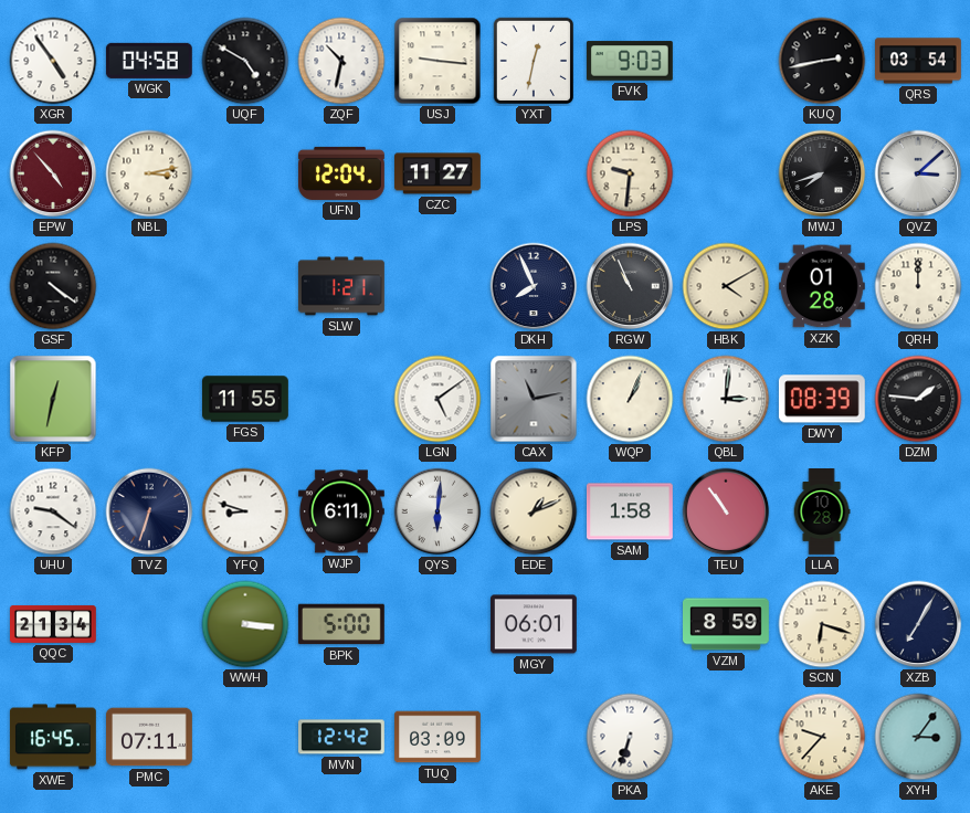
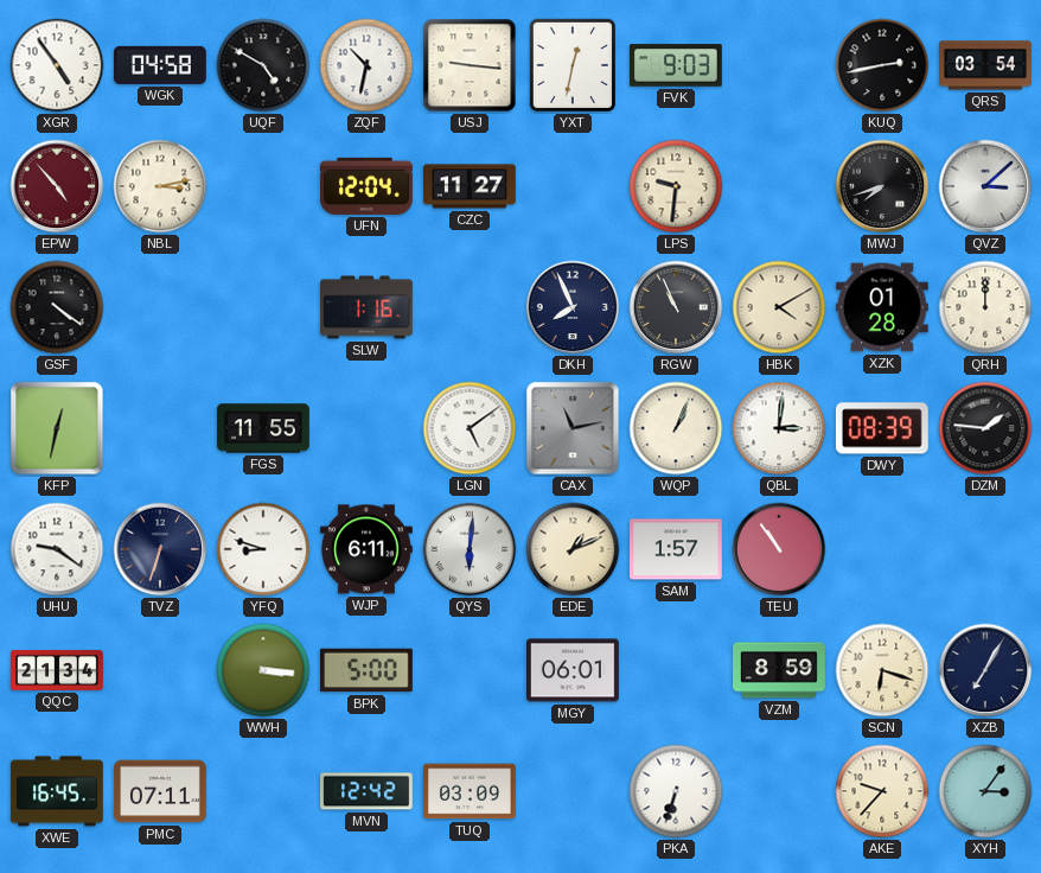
SLW: 1:21 -> 1:16 (368, 307)
SAM: 1:58 -> 1:57 (677, 549)
LLA: 10:28 -> none (822, 513)
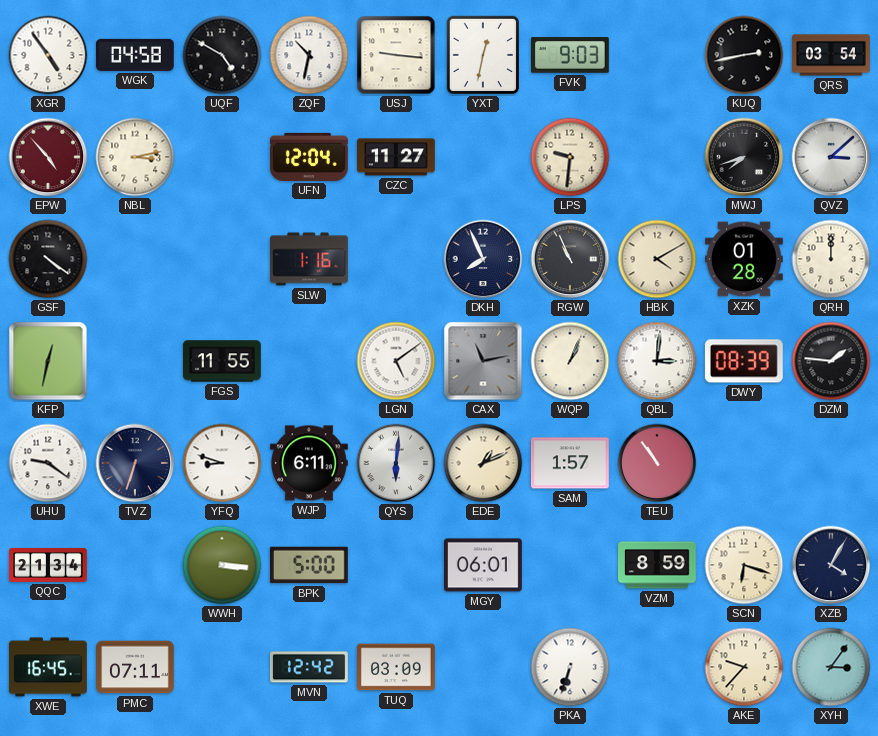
XZB: 7:05 -> 4:05 (831, 565)
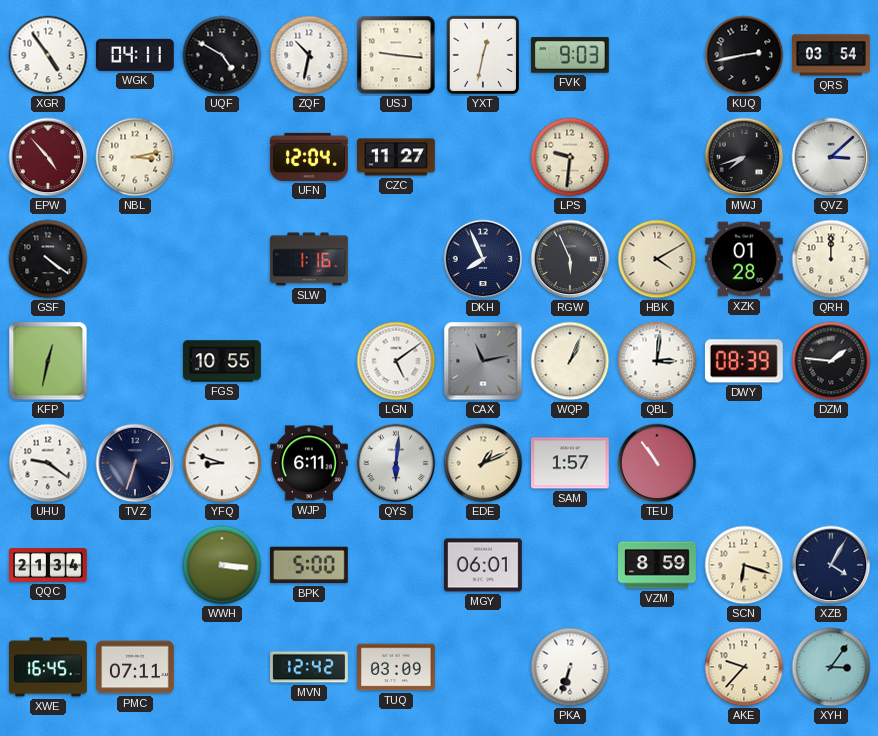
WGK: 04:58 -> 04:11 (135, 55)
RGW: 10:56 -> 5:56 (570, 259)
FGS: 11:55 -> 10:55 (223, 361)
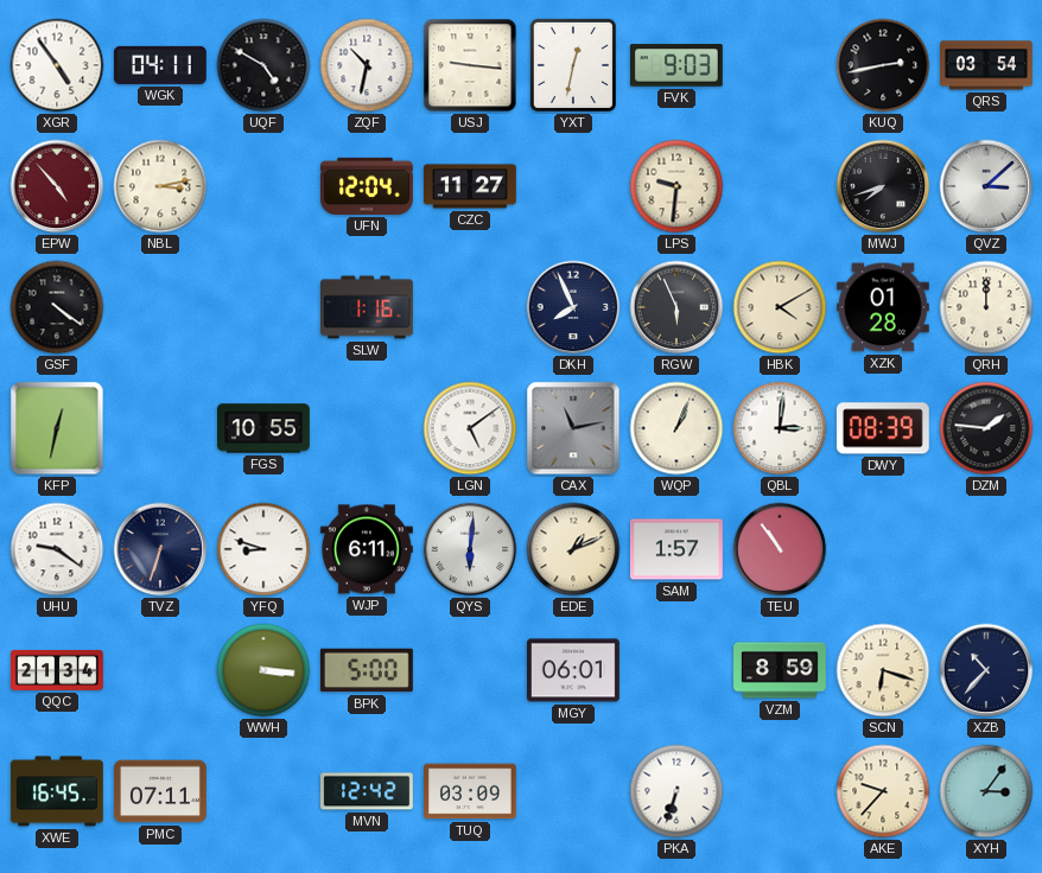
XZB: 4:05 -> 10:37 (986, 670)
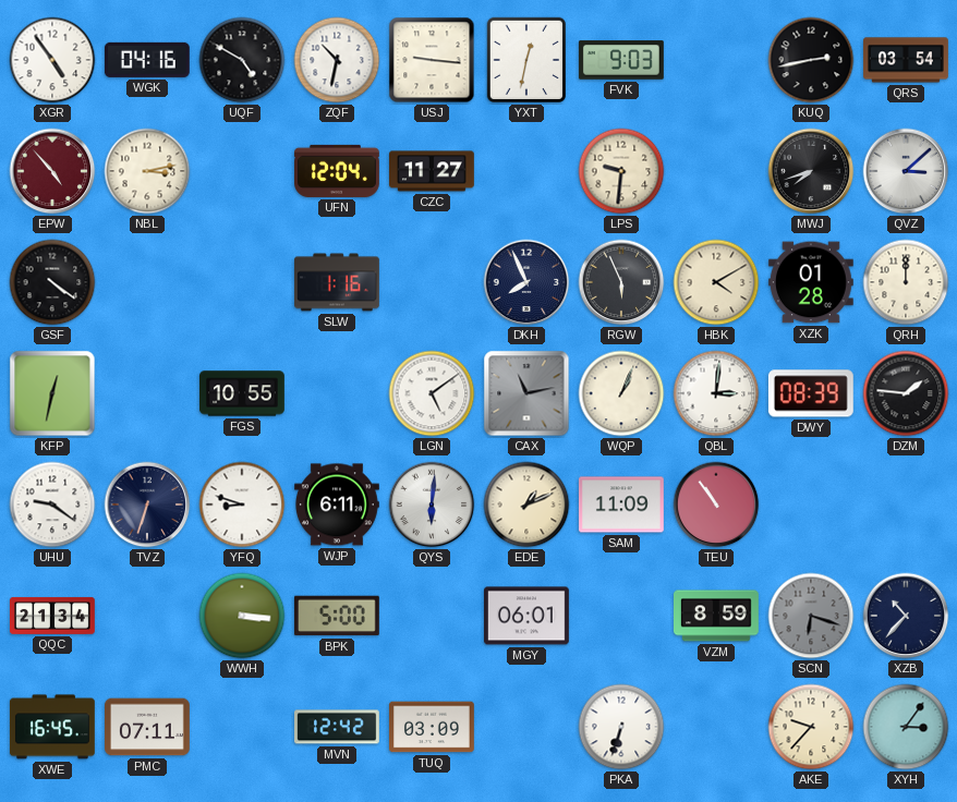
WGK: 04:11 -> 04:16 (147, 60)
SAM: 1:57 -> 11:09 (622, 505)
SCN dial: cream -> grey (811, 616)
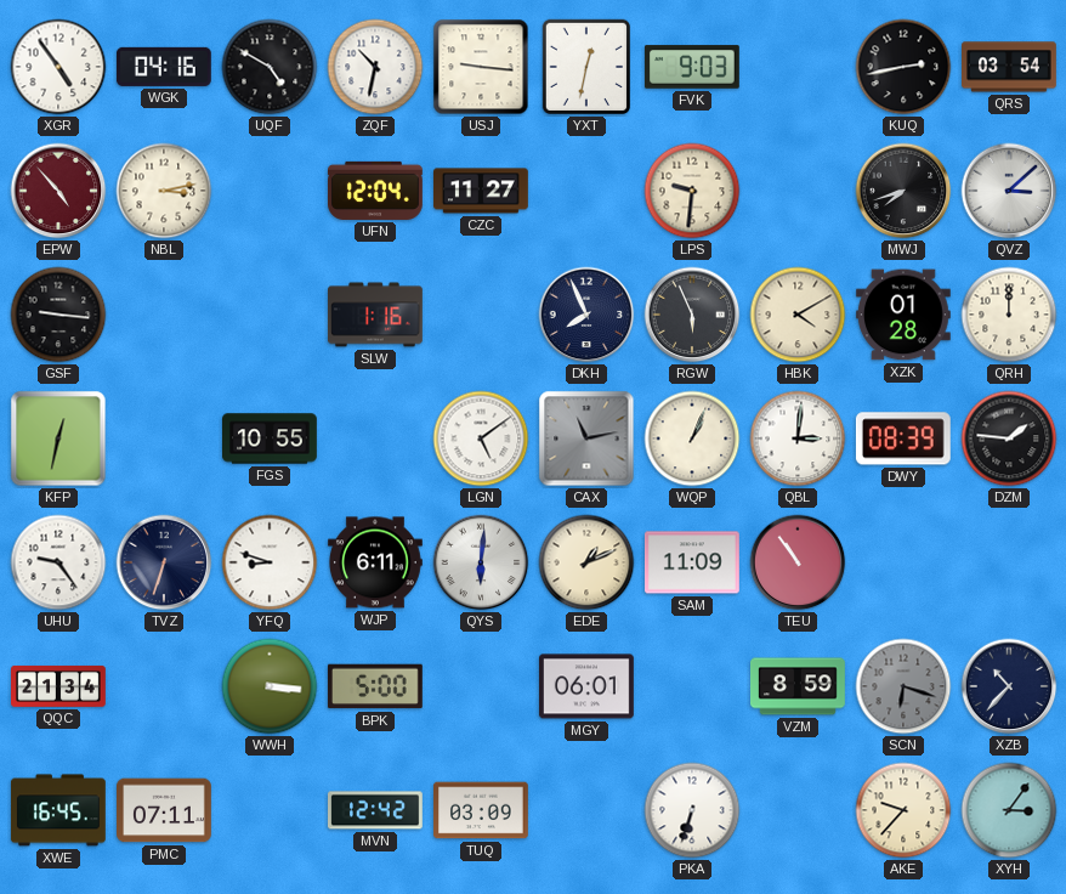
GSF: 4:21 -> 9:16 (58, 315)
UHU: 9:21 -> 9:24 (58, 562)
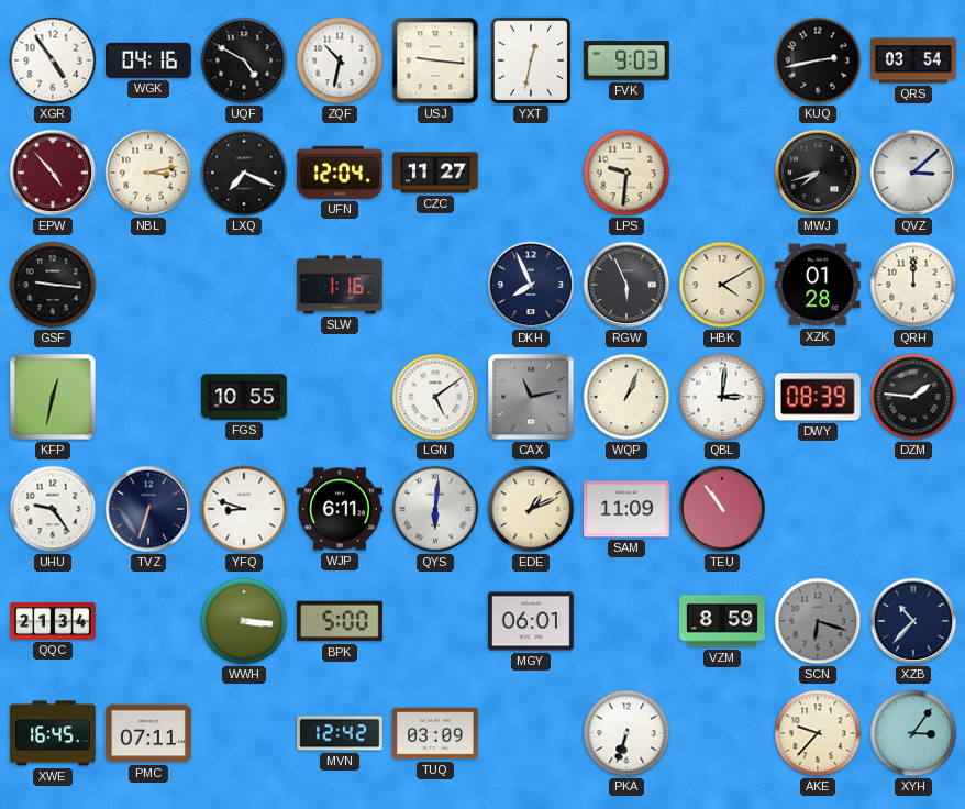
LXQ: none -> 7:19 (244, 173)
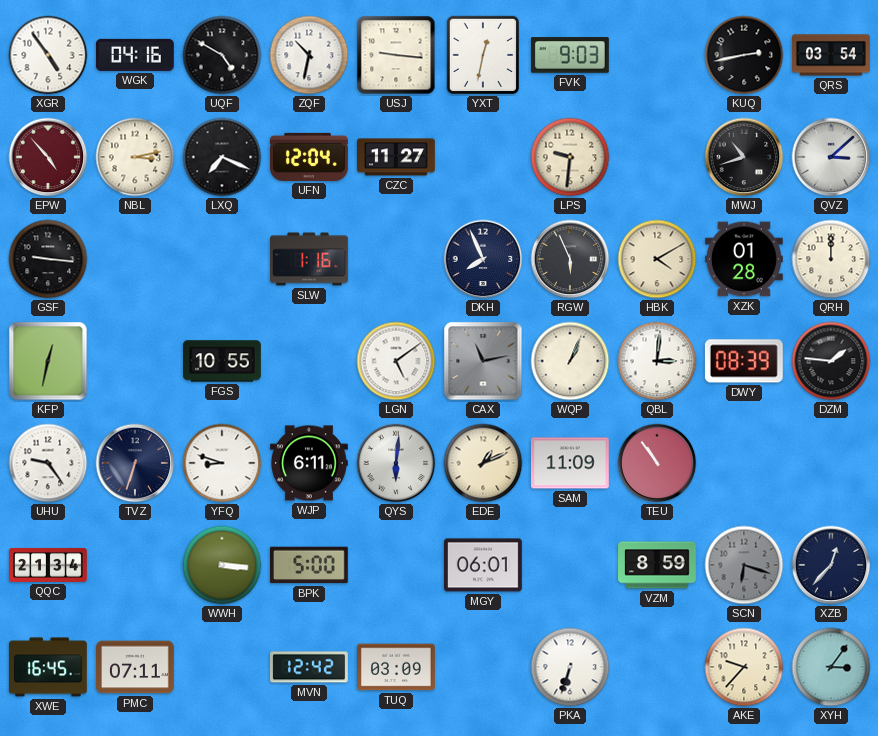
MWJ: 7:42 -> 10:42 (744, 157)
XZB: 10:37 -> 12:37 (831, 565)
